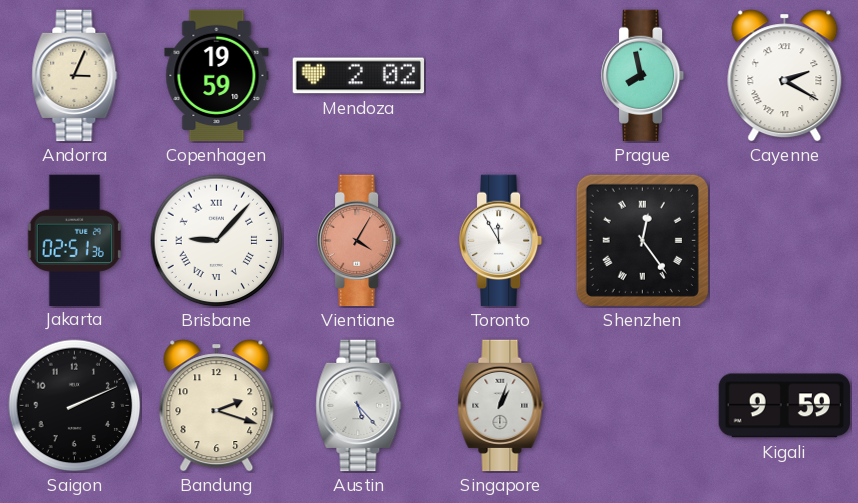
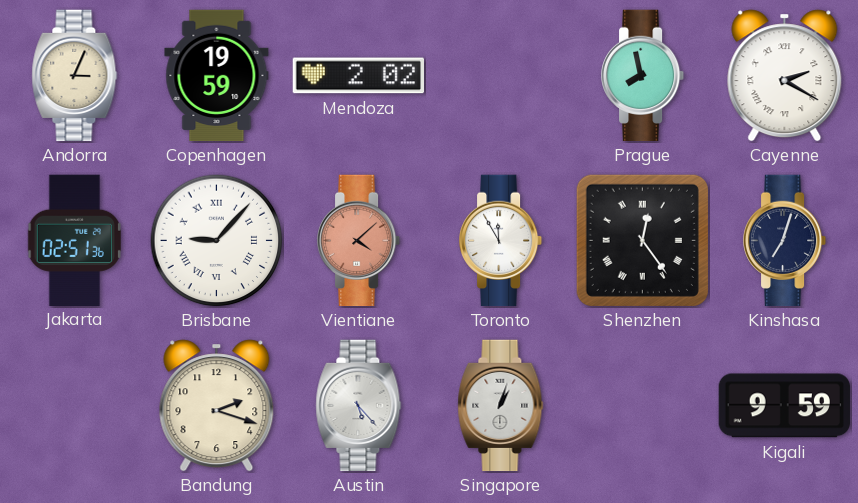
Vientiane: 4:05 -> 4:08 (359, 241)
Kinshasa: none -> 7:03 (785, 241)
Saigon: 2:11 -> none (75, 406)
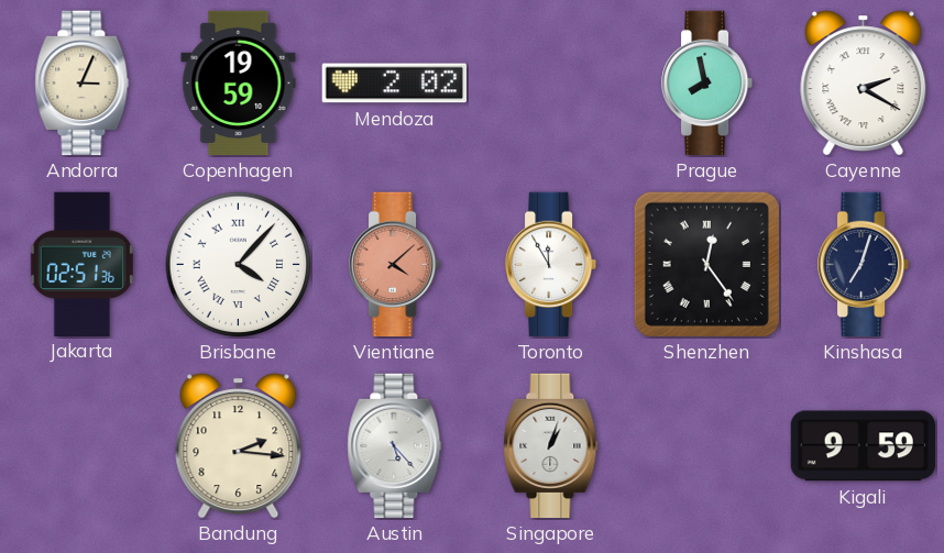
Brisbane: 9:07 -> 4:07 (239, 265)
Bandung: 2:18 -> 2:16 (239, 446)
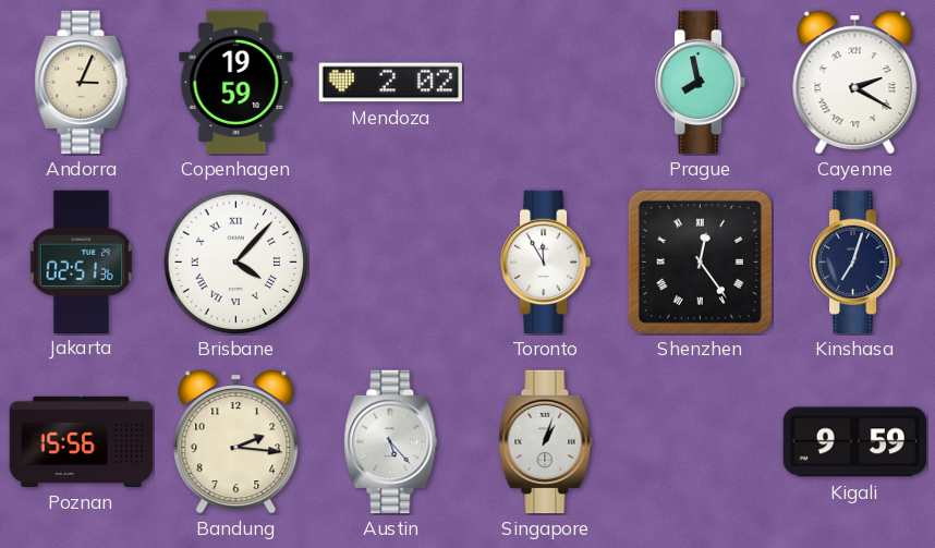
Vientiane: 4:08 -> none (395, 265)
Poznan: none -> 15:56 (82, 441)
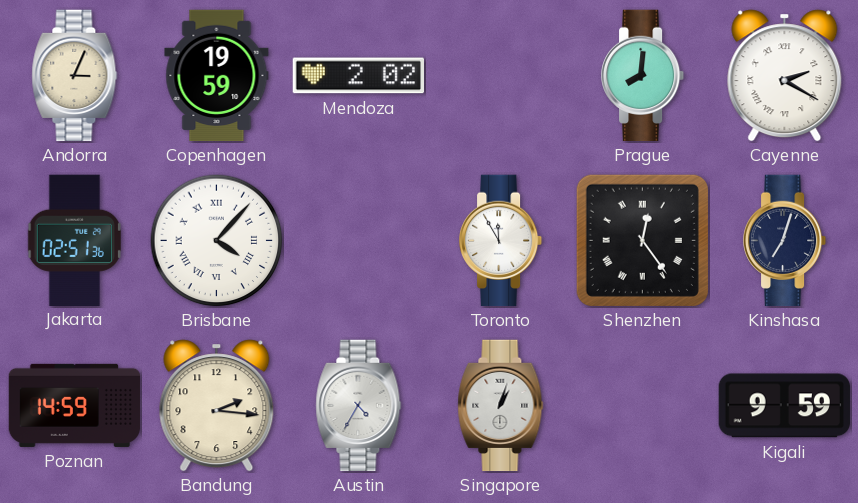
Prague: 7:58 -> 8:01 (643, 76)
Poznan: 15:56 -> 14:59 (75, 405)
Austin: 5:23 -> 4:35 (359, 406)
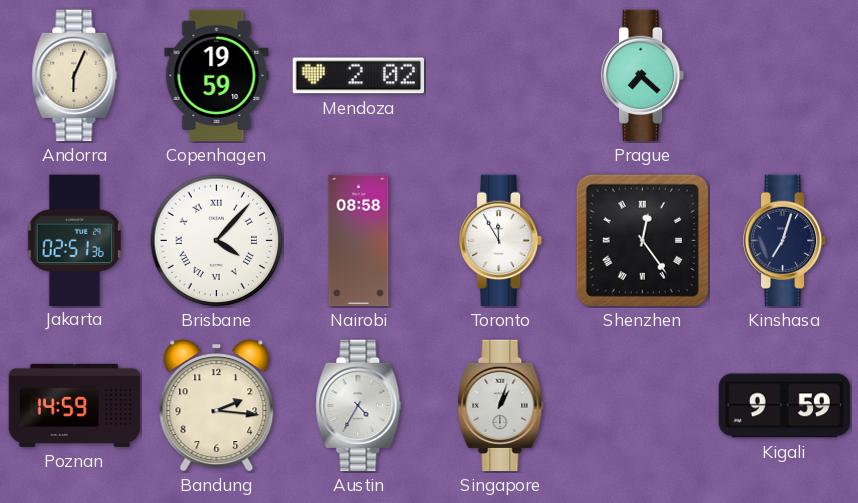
Andorra: 3:04 -> 6:04 (75, 76)
Prague: 8:01 -> 7:22 (643, 76)
Cayenne: 2:20 -> none (785, 76)
Nairobi: none -> 08:58 (359, 241)
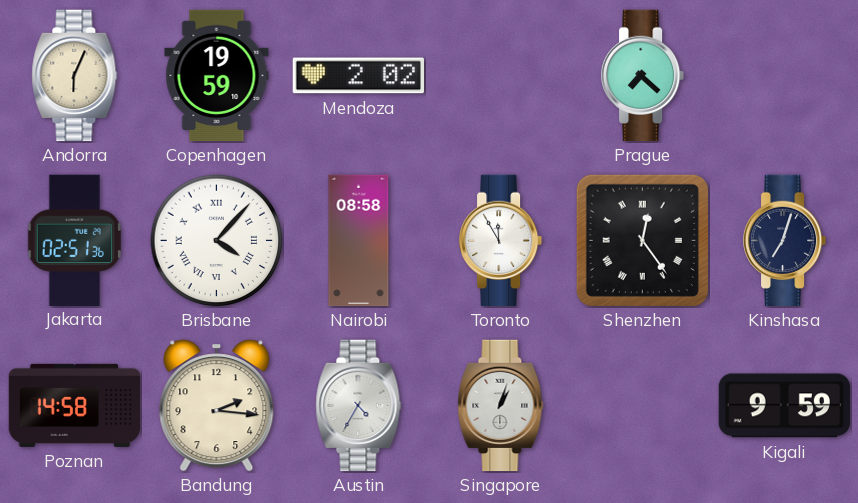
Poznan: 14:59 -> 14:58 (75, 405)
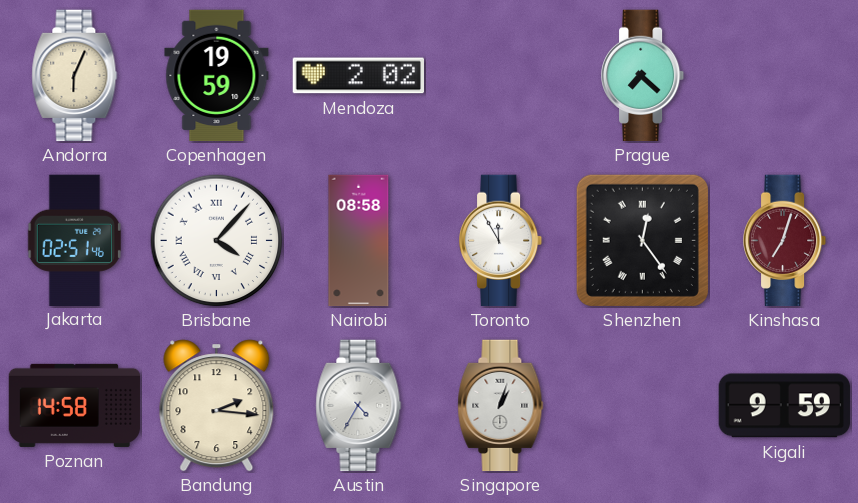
Jakarta: 02:51:36 -> 02:51:46 (74, 240)
Kinshasa dial: navy -> burgundy (785, 241)
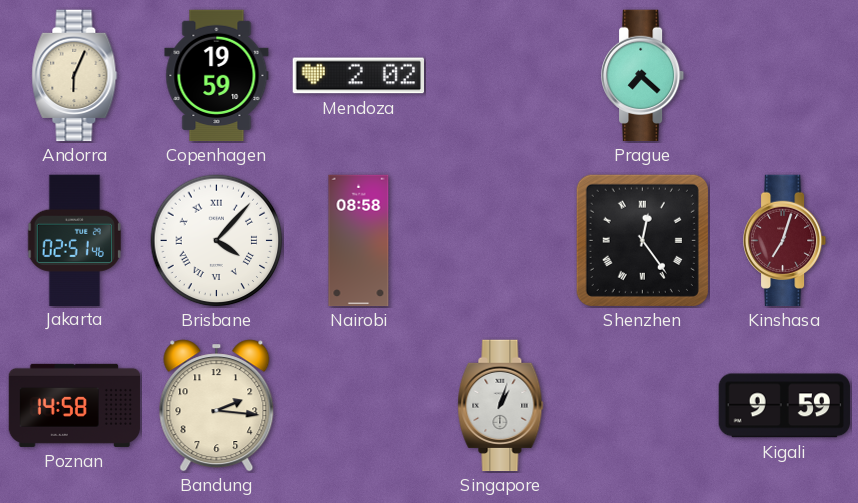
Toronto: 11:55 -> none (501, 241)
Austin: 4:35 -> none (359, 406)
